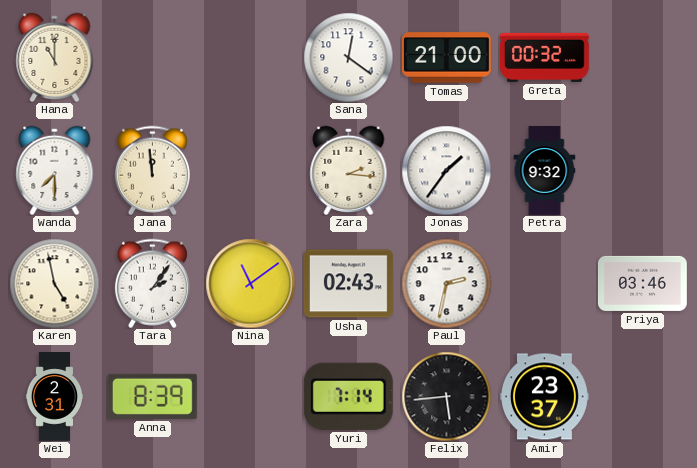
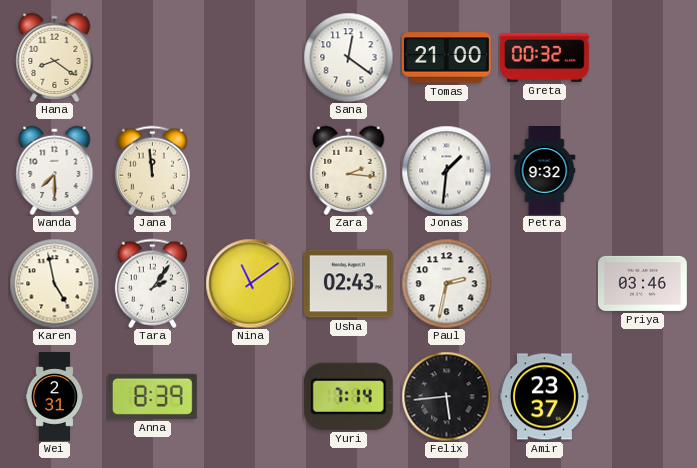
Hana: 11:00 -> 8:21 (55, 57)
Jonas: 1:36 -> 1:31 (446, 170)
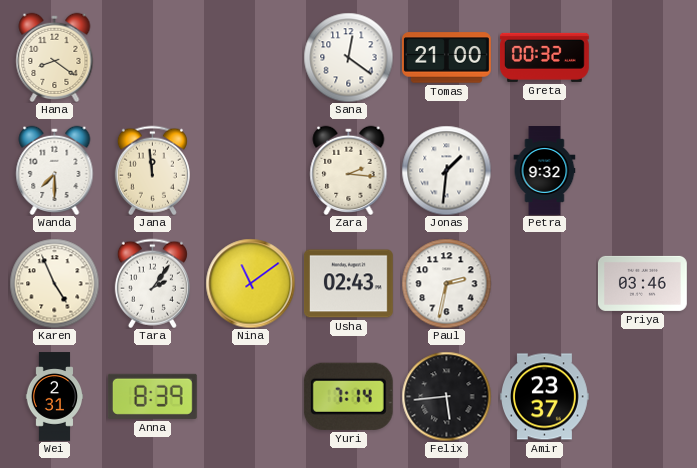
Karen: 4:58 -> 4:56 (54, 283)
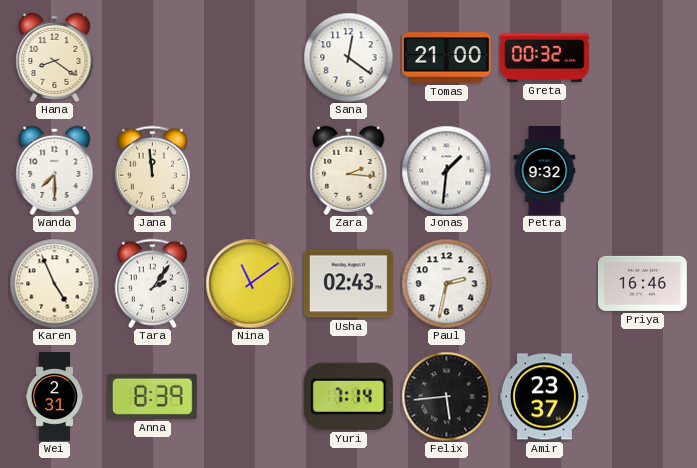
Priya: 03:46 -> 16:46 (642, 283)
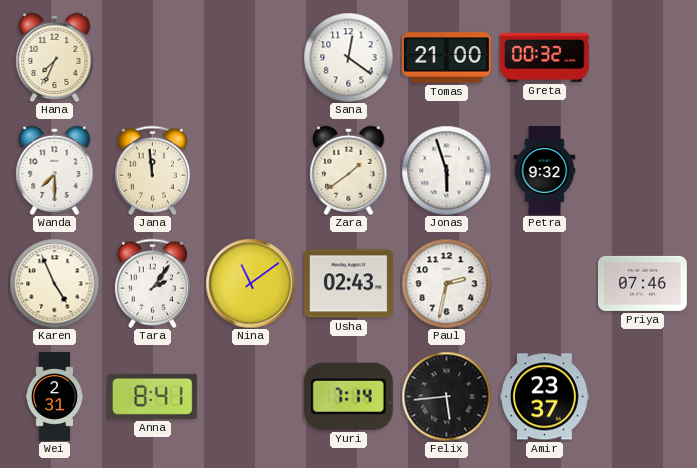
Hana: 8:21 -> 7:34 (55, 57)
Zara: 2:16 -> 1:39 (349, 170)
Jonas: 1:31 -> 5:57 (446, 170)
Priya: 16:46 -> 07:46 (642, 283)
Anna: 8:39 -> 8:41 (152, 396)
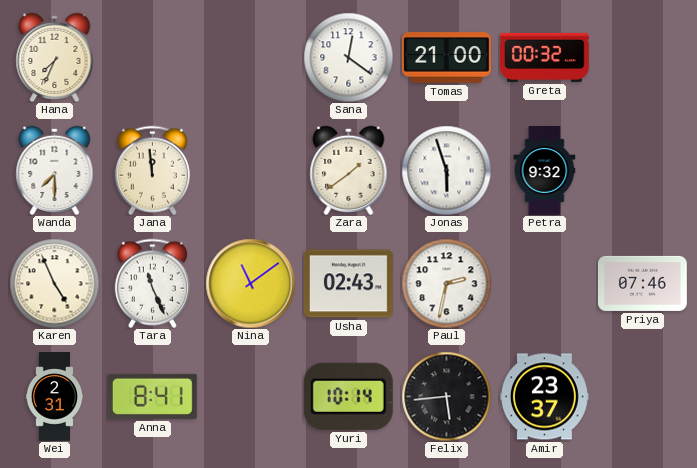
Tara: 2:06 -> 11:26 (152, 283)
Yuri: 7:14 -> 10:14 (348, 396)
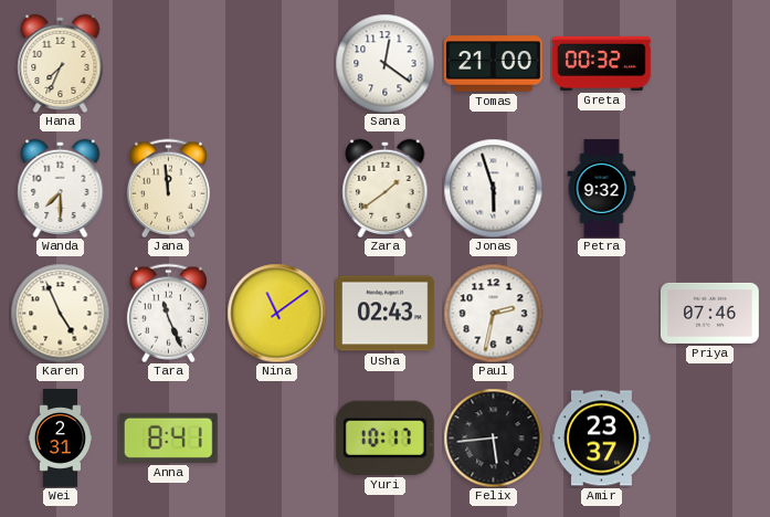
Yuri: 10:14 -> 10:17 (384, 437)
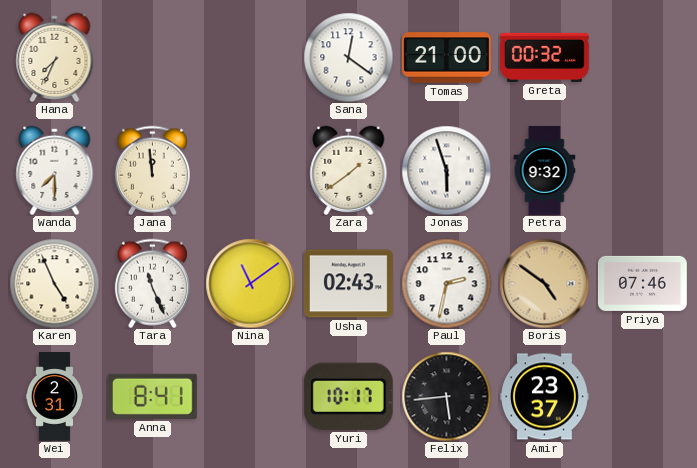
Boris: none -> 4:51 (544, 283)
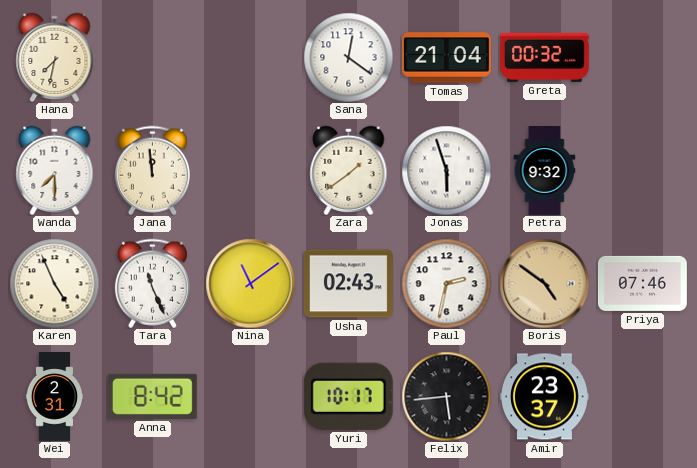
Hana: 7:34 -> 7:32 (55, 57)
Tomas: 21:00 -> 21:04 (447, 58)
Anna: 8:41 -> 8:42 (152, 396)
